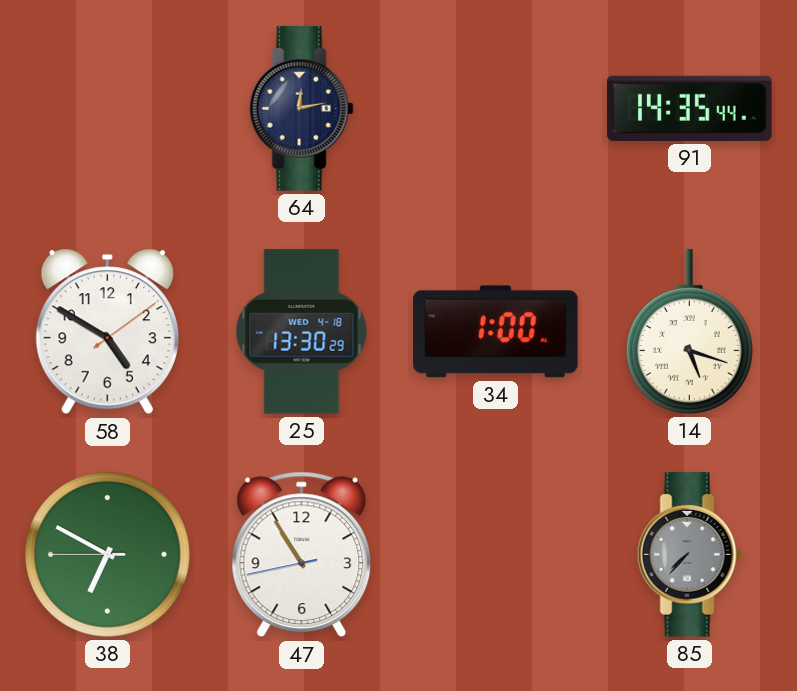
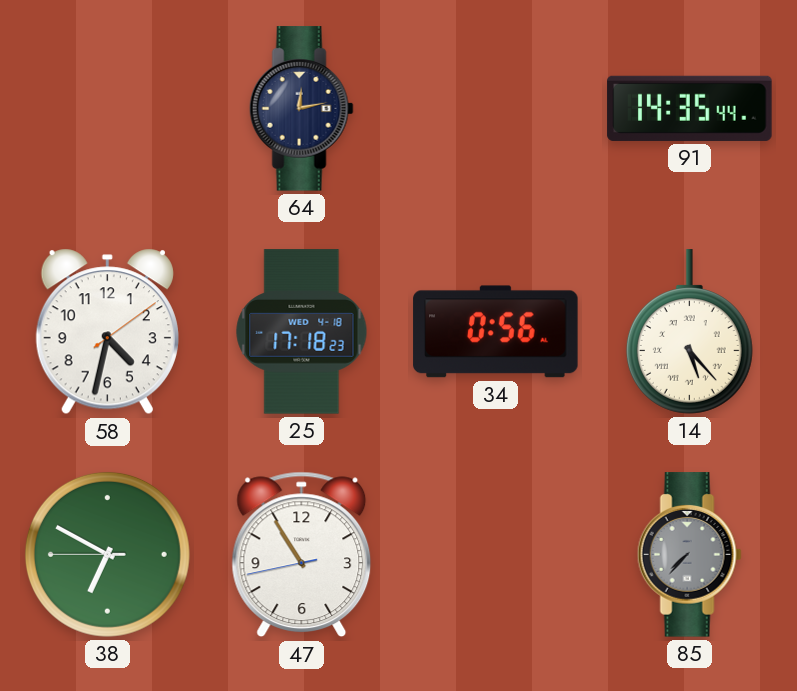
58: 4:50 -> 4:32 (107, 332)
25: 13:30 -> 17:18 (302, 332)
34: 1:00 -> 0:56 (496, 332)
14: 5:18 -> 5:23 (689, 332)
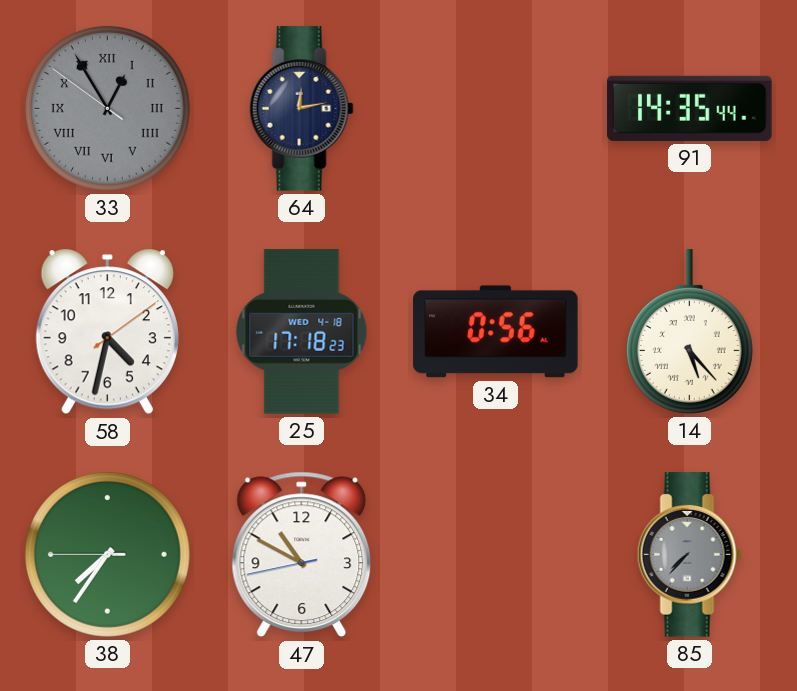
33: none -> 12:54 (107, 108)
38: 6:49 -> 7:35 (107, 554)
47: 10:54 -> 10:49 (302, 555)
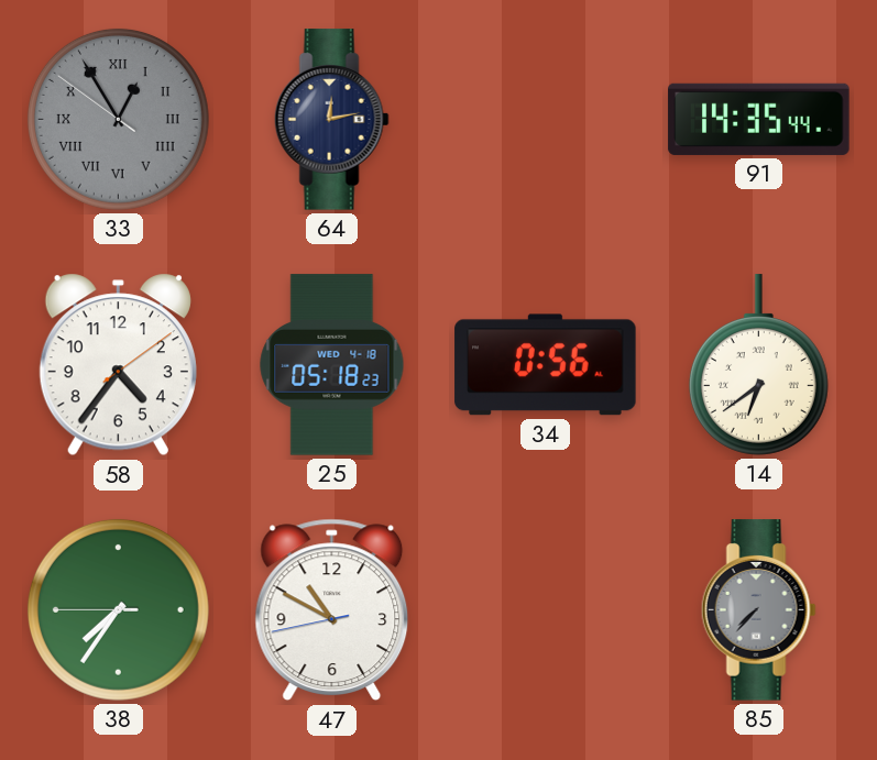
58: 4:32 -> 4:36 (118, 365)
25: 17:18 -> 05:18 (332, 365)
14: 5:23 -> 6:39 (758, 365)
